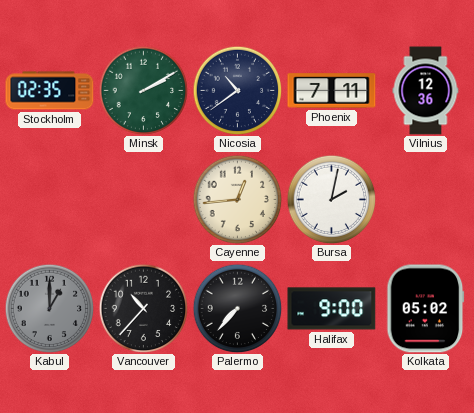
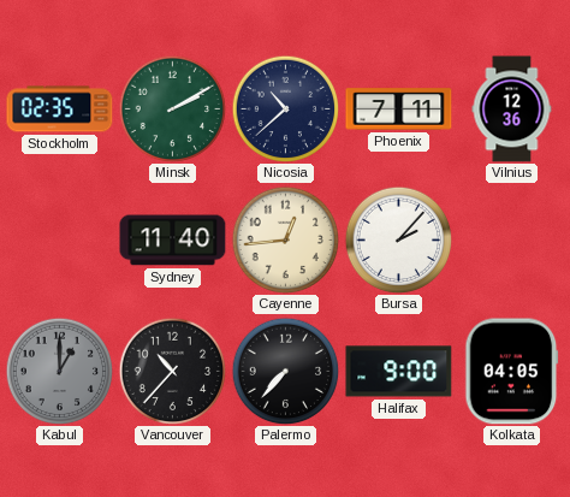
Nicosia: 10:39 -> 10:38 (285, 108)
Sydney: none -> 11:40 (173, 241)
Bursa: 2:02 -> 2:07 (398, 239)
Kolkata: 05:02 -> 04:05 (512, 372)
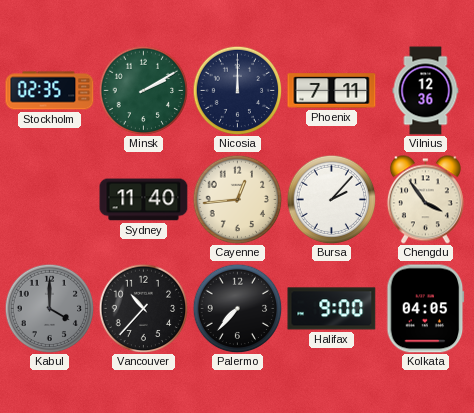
Nicosia: 10:38 -> 12:00 (237, 90)
Chengdu: none -> 3:54 (425, 200)
Kabul: 1:00 -> 4:00 (49, 308)
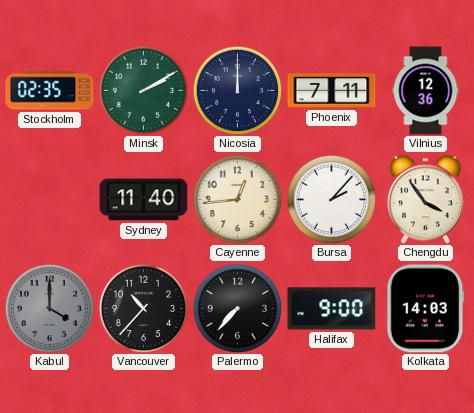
Kolkata: 04:05 -> 14:03 (426, 309)
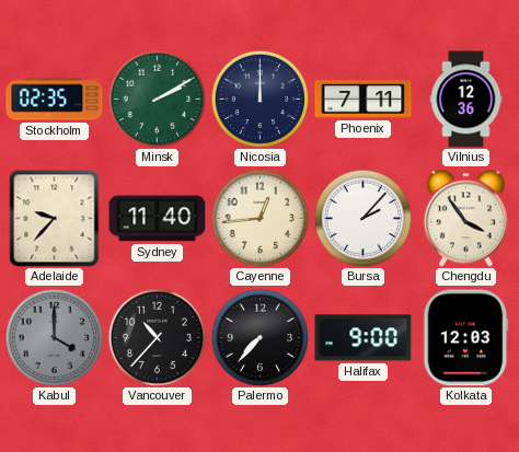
Adelaide: none -> 9:37 (55, 219)
Kolkata: 14:03 -> 12:03 (466, 338)
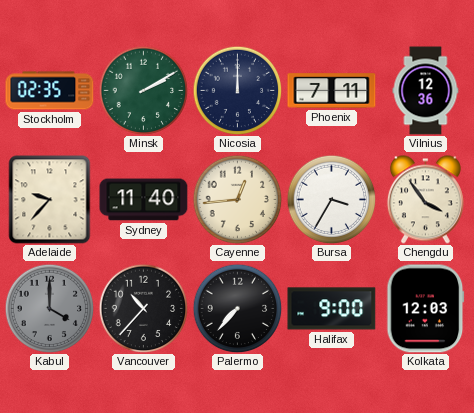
Bursa: 2:07 -> 3:35 (331, 199)
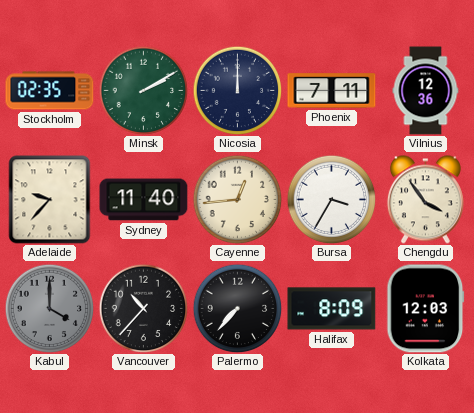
Halifax: 9:00 -> 8:09 (332, 309)
